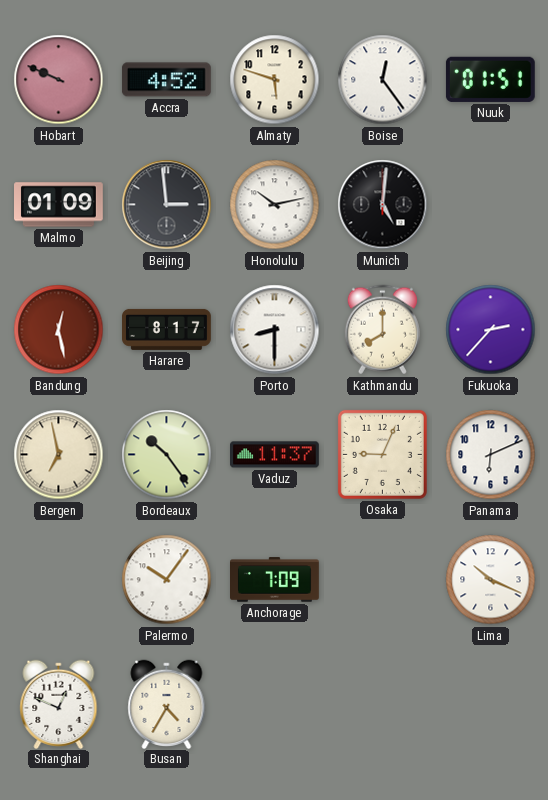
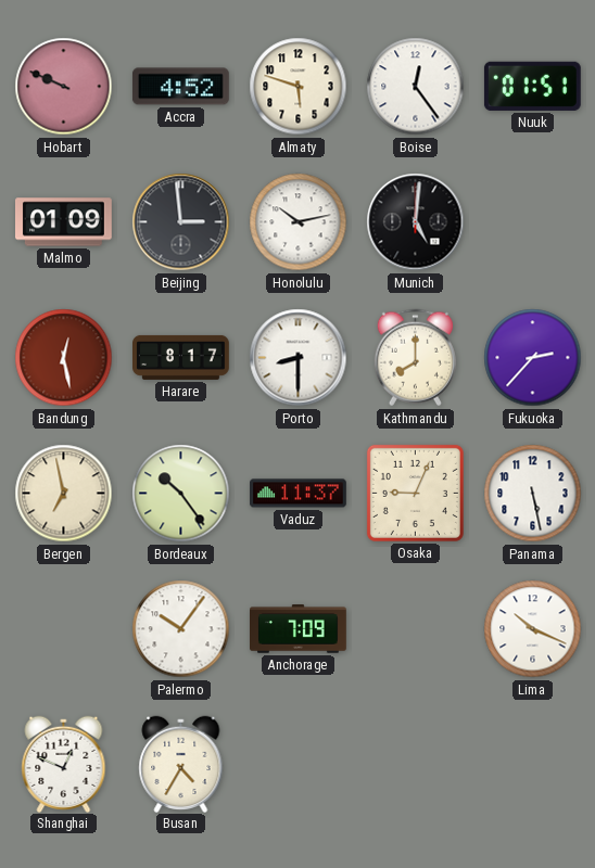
Panama: 6:11 -> 5:28 (533, 494)
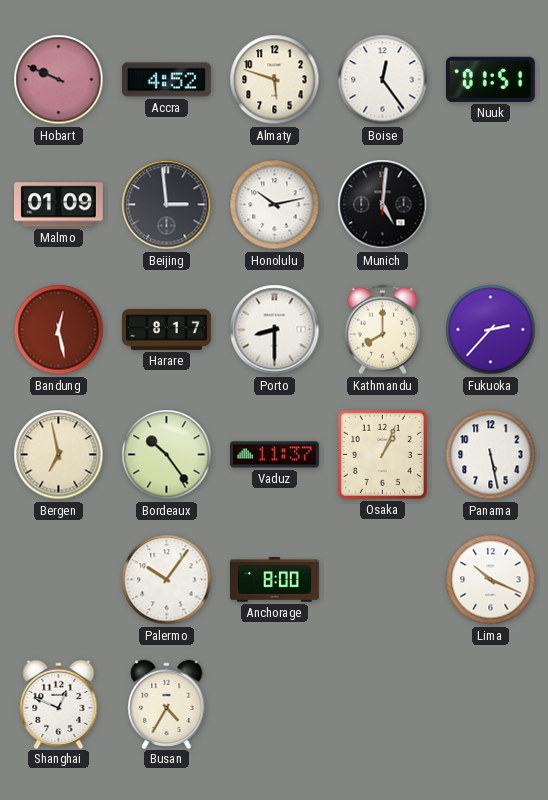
Osaka: 9:04 -> 1:04 (382, 454)
Anchorage: 7:09 -> 8:00 (275, 580)
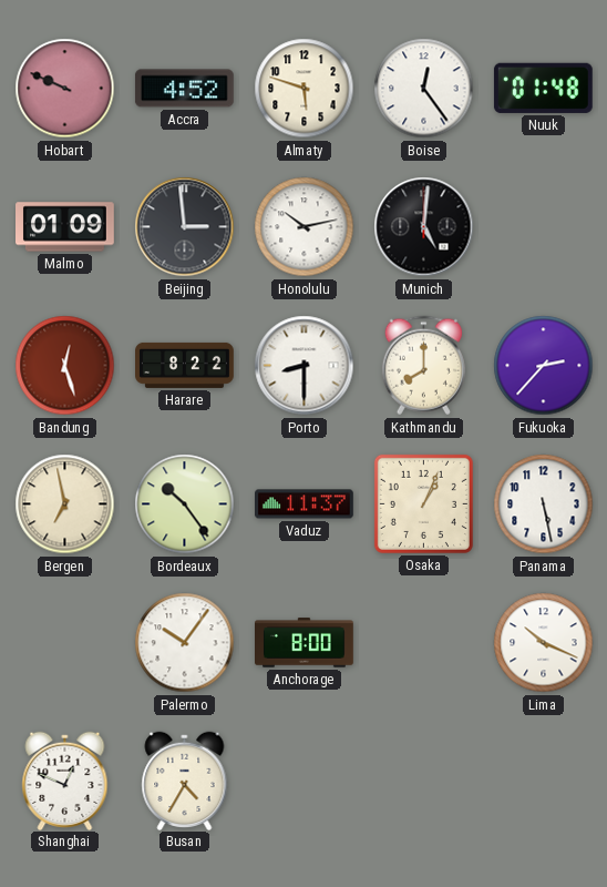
Nuuk: 01:51 -> 01:48 (543, 88)
Bandung: 12:28 -> 12:27 (65, 366)
Harare: 8:17 -> 8:22 (185, 365)
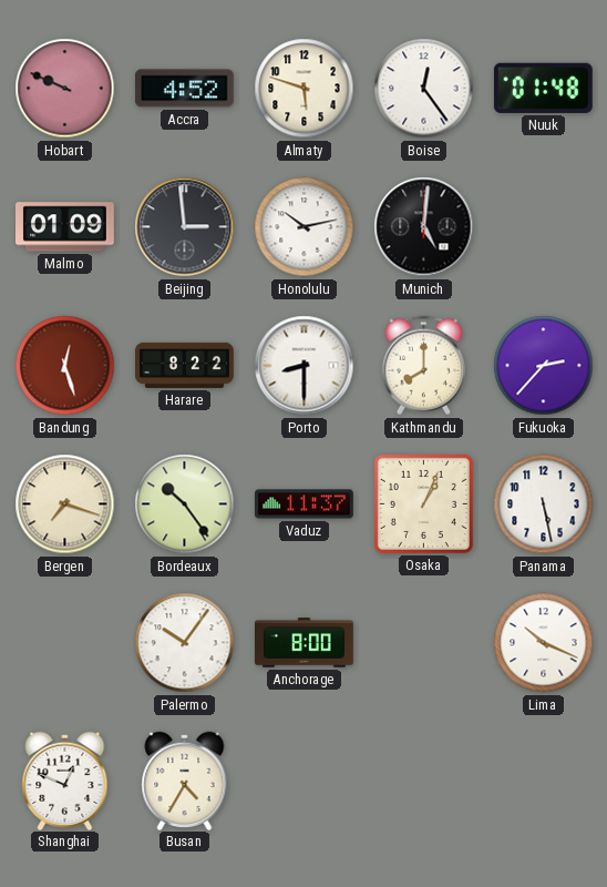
Bergen: 6:58 -> 7:18 (65, 504)
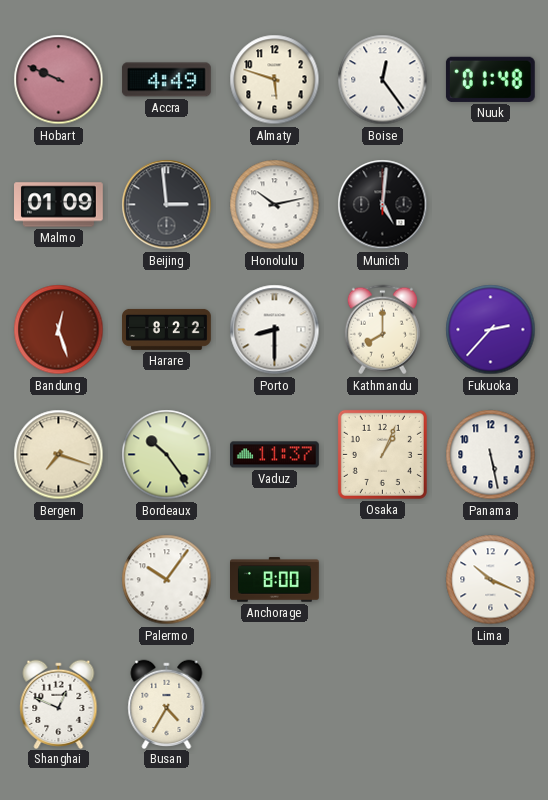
Accra: 4:52 -> 4:49 (166, 80)
